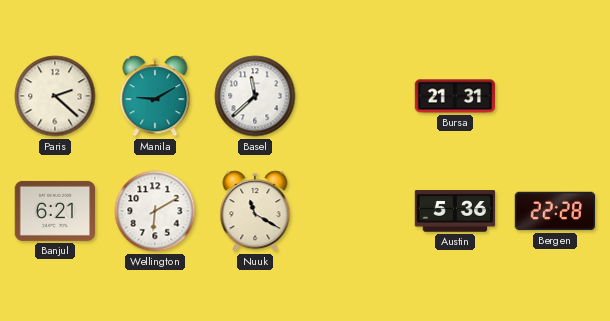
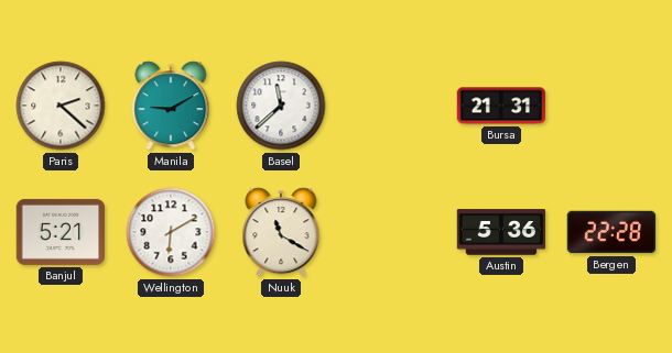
Banjul: 6:21 -> 5:21 (61, 232)
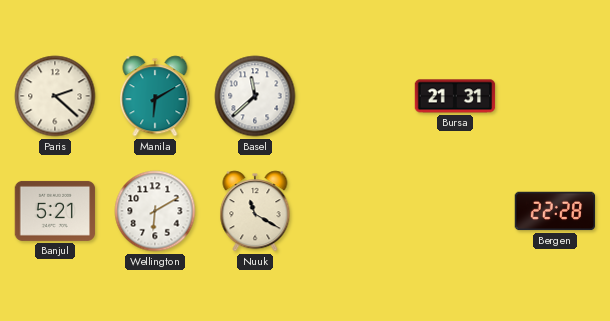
Manila: 9:10 -> 6:10 (155, 96)
Austin: 5:36 -> none (501, 232)
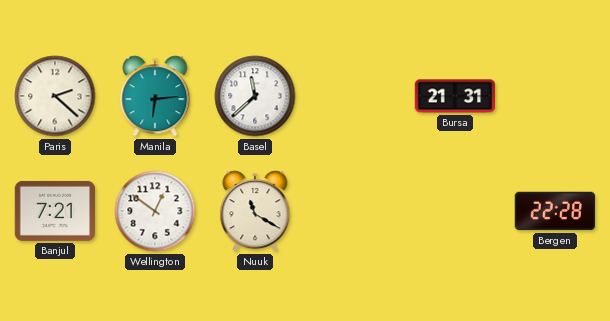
Manila: 6:10 -> 6:14 (155, 96)
Banjul: 5:21 -> 7:21 (55, 211)
Wellington: 6:10 -> 12:51 (155, 211)
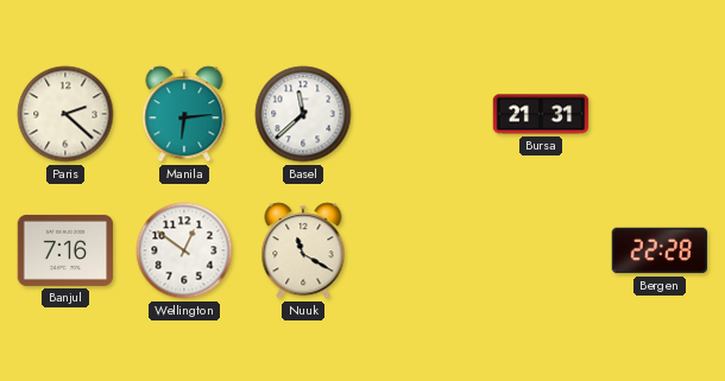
Banjul: 7:21 -> 7:16 (65, 250)
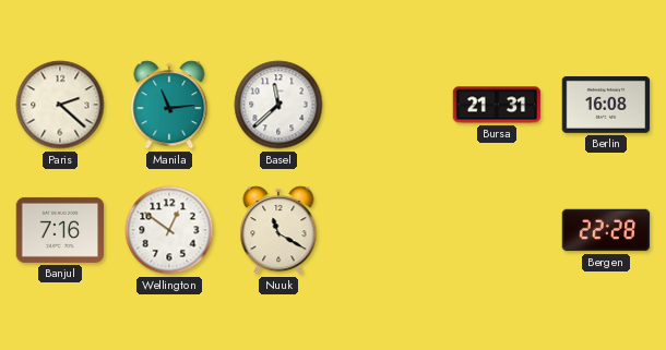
Manila: 6:14 -> 11:14 (169, 105)
Berlin: none -> 16:08 (606, 105)
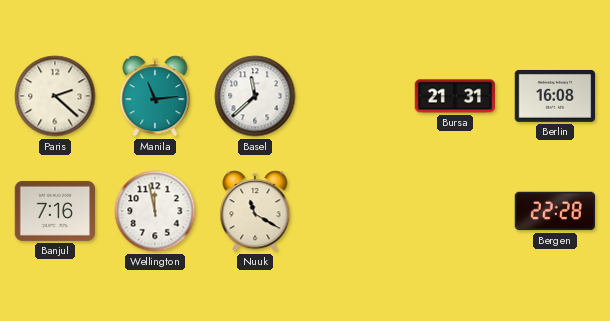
Wellington: 12:51 -> 11:58 (155, 211)
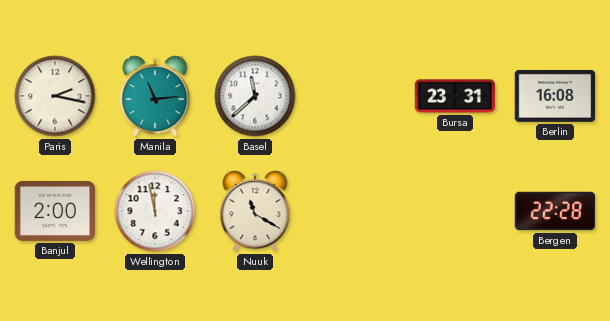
Paris: 2:22 -> 2:17 (55, 96)
Bursa: 21:31 -> 23:31 (455, 96)
Banjul: 7:16 -> 2:00 (55, 211)
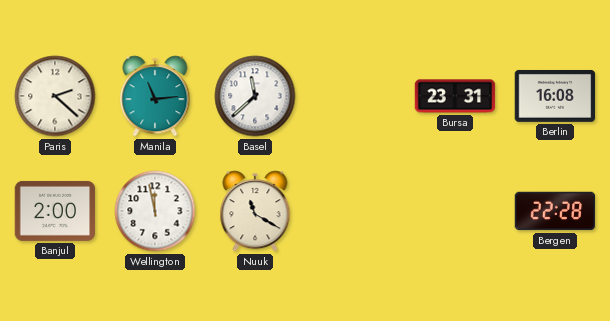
Paris: 2:17 -> 2:22 (55, 96)
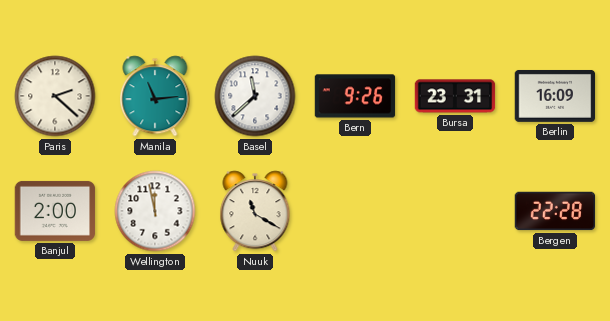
Bern: none -> 9:26 (355, 96)
Berlin: 16:08 -> 16:09 (555, 96)
